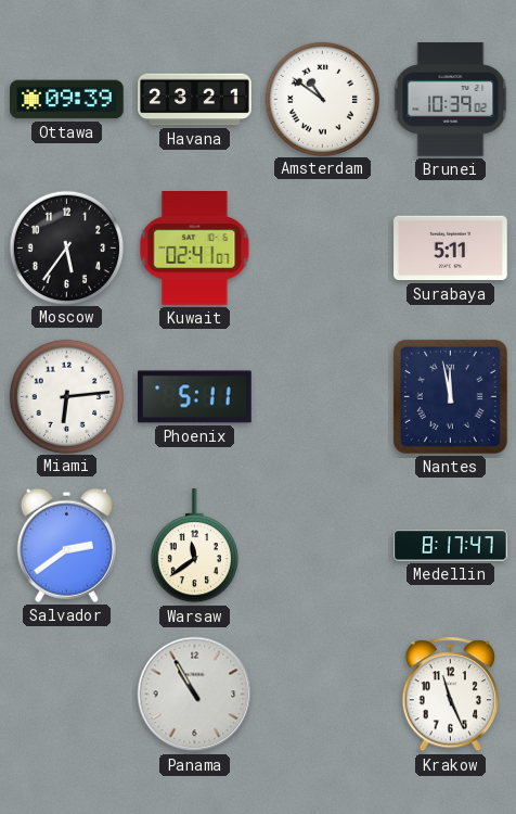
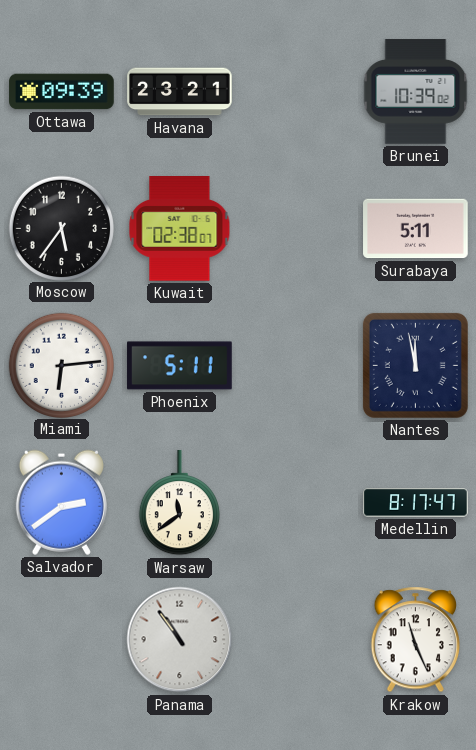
Amsterdam: 10:51 -> none (322, 99)
Kuwait: 02:41 -> 02:38 (180, 229)
Panama: 10:55 -> 10:54 (180, 640)
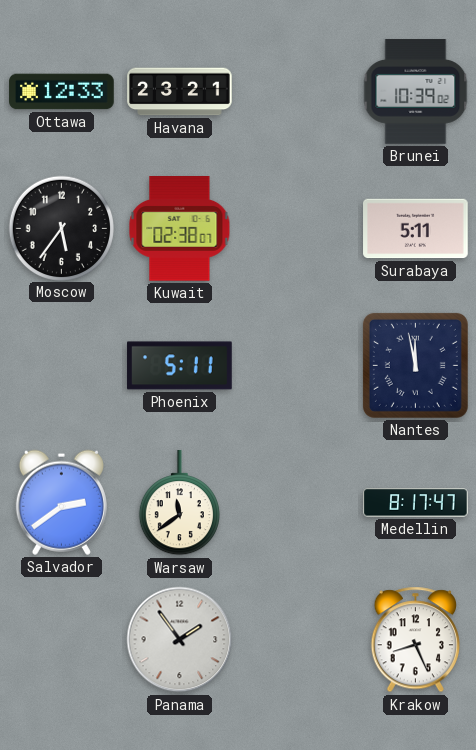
Ottawa: 09:39 -> 12:33 (62, 92)
Miami: 6:14 -> none (61, 365)
Panama: 10:54 -> 1:54 (180, 640)
Krakow: 11:26 -> 8:26 (415, 640)
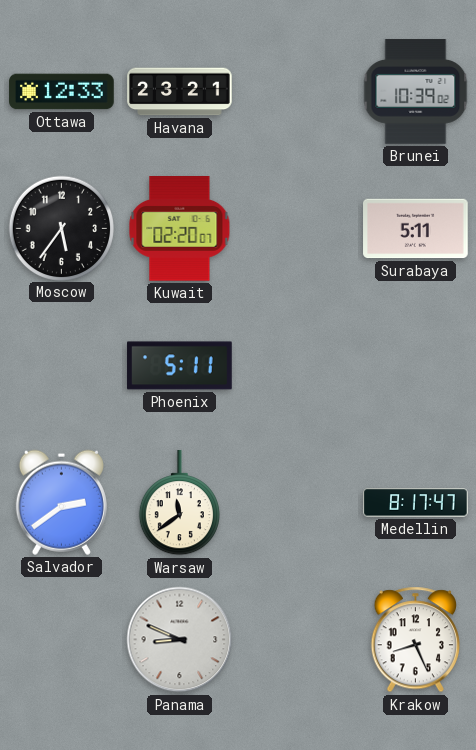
Kuwait: 02:38 -> 02:20 (180, 229)
Nantes: 11:58 -> none (415, 365)
Panama: 1:54 -> 8:49 (180, 640)
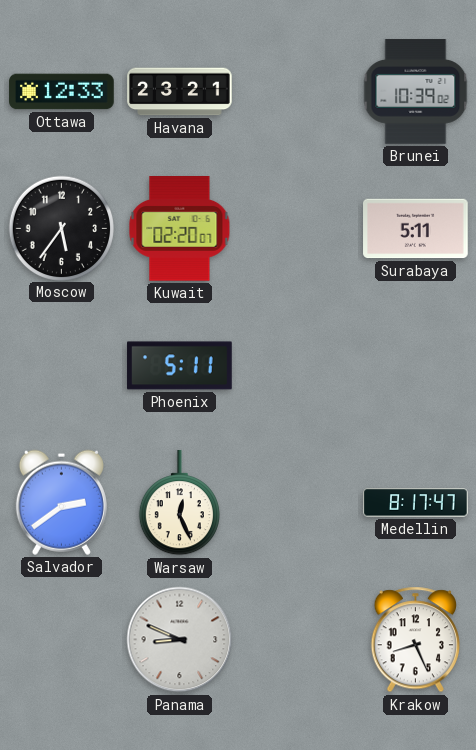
Warsaw: 11:39 -> 12:26 (179, 503)
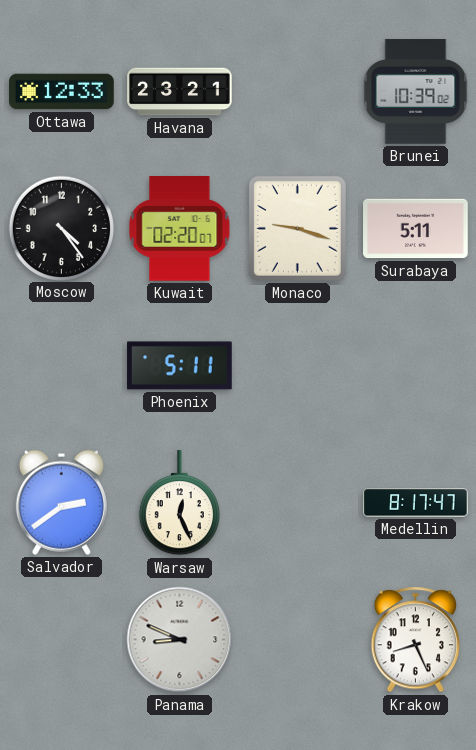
Moscow: 5:36 -> 4:24 (61, 228)
Monaco: none -> 9:18 (297, 228)
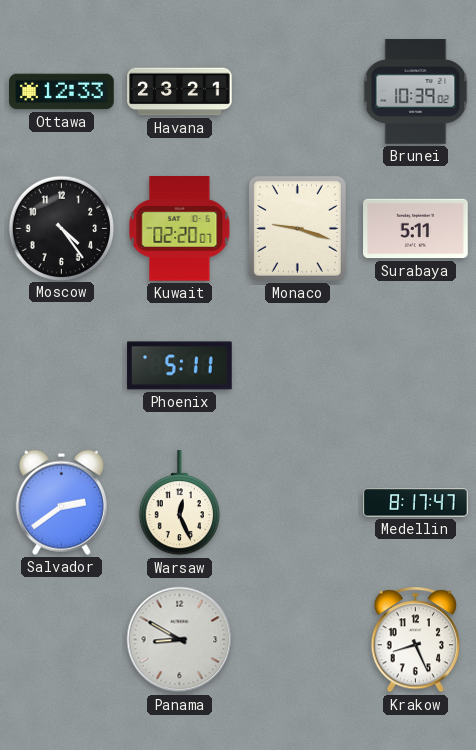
Panama: 8:49 -> 8:50 (180, 640)
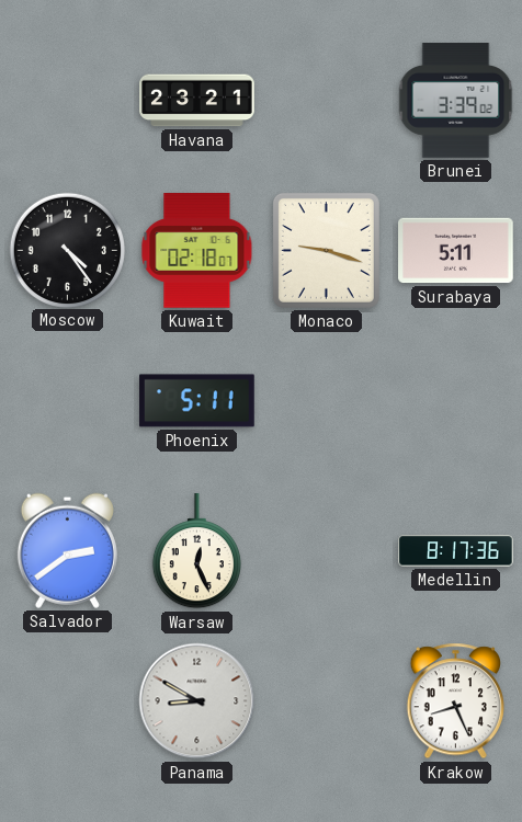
Ottawa: 12:33 -> none (62, 92)
Brunei: 10:39 -> 3:39 (456, 101)
Kuwait: 02:20 -> 02:18 (197, 251)
Medellin: 8:17:47 -> 8:17:36 (456, 551)
